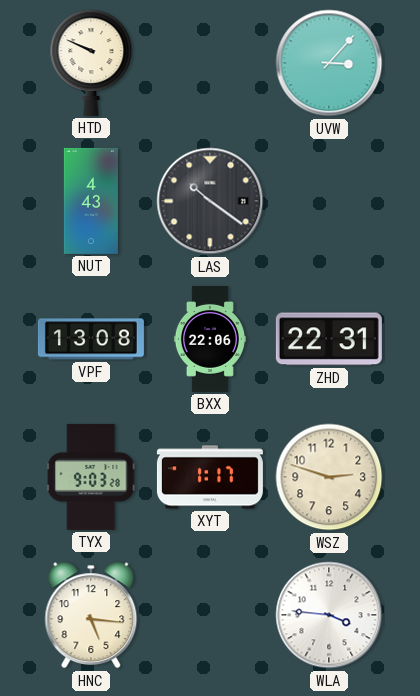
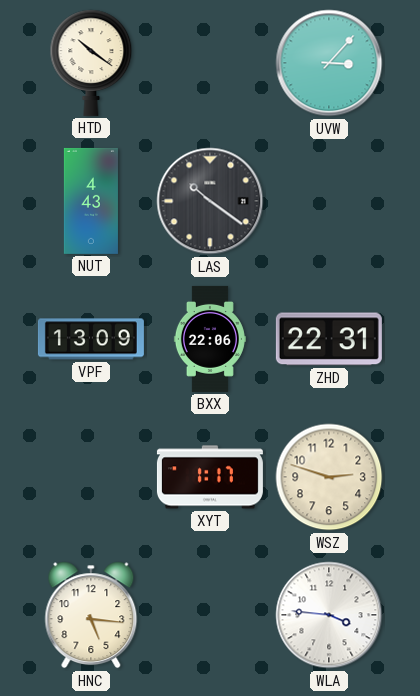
HTD: 9:49 -> 10:21 (91, 63)
VPF: 13:08 -> 13:09 (91, 339)
TYX: 9:03 -> none (91, 477)
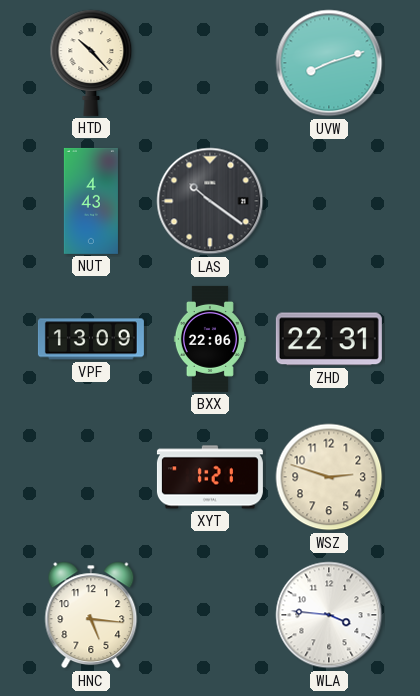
HTD: 10:21 -> 10:23 (91, 63)
UVW: 3:07 -> 8:12 (329, 63)
XYT: 1:17 -> 1:21 (210, 477)
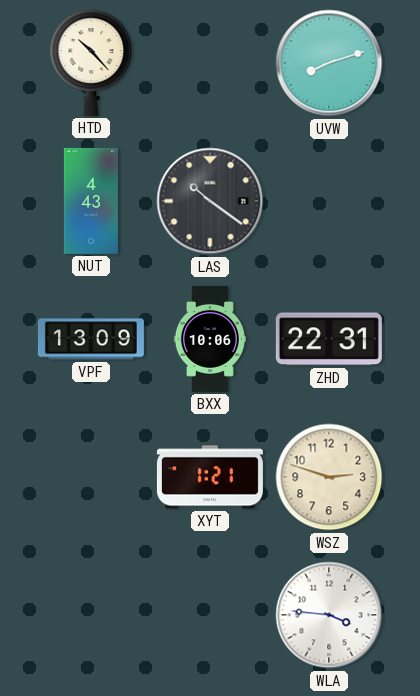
BXX: 22:06 -> 10:06 (210, 339)
HNC: 5:16 -> none (91, 615)
